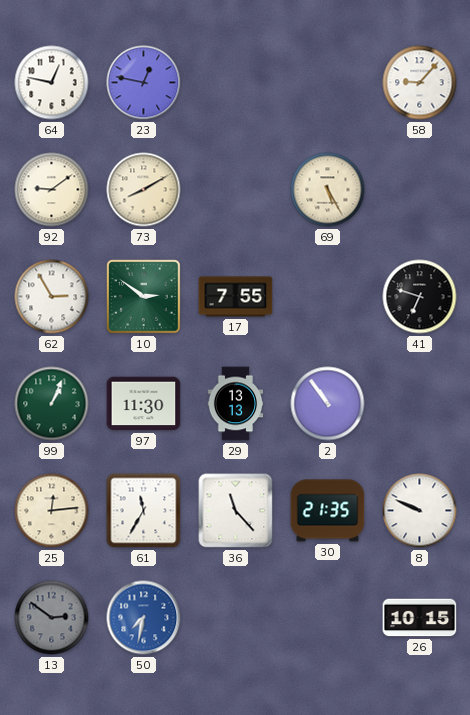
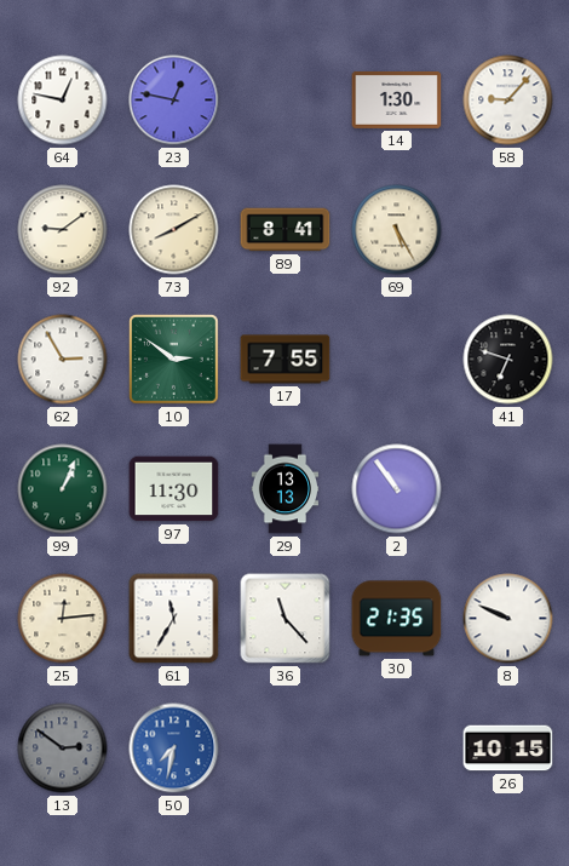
14: none -> 1:30 (397, 99)
89: none -> 8:41 (286, 230)
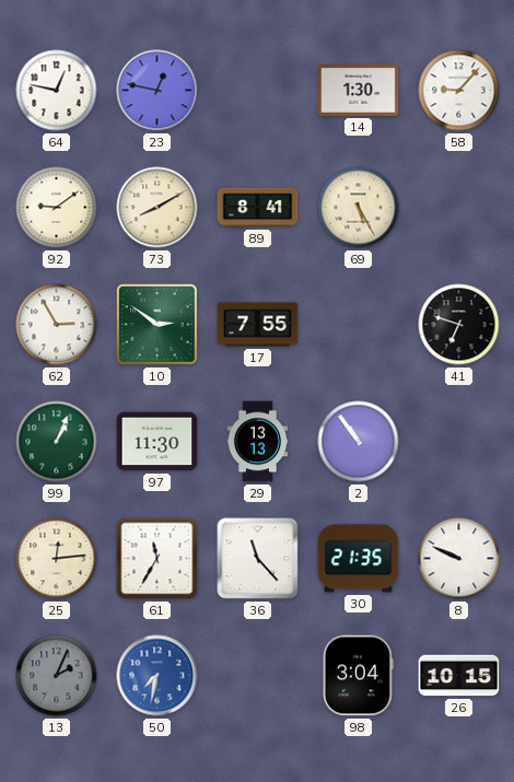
13: 2:51 -> 2:04 (57, 676)
98: none -> 3:04 (358, 676)
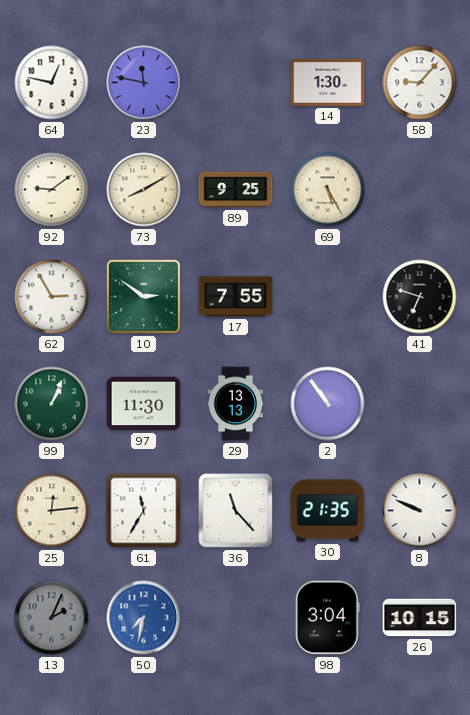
23: 12:47 -> 11:47 (144, 83)
89: 8:41 -> 9:25 (236, 190)
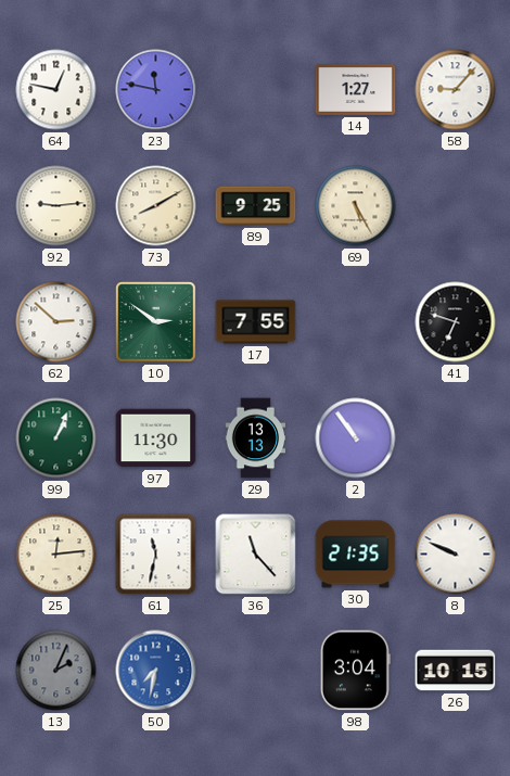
14: 1:30 -> 1:27 (356, 89)
92: 9:09 -> 9:14 (56, 206)
62: 2:55 -> 2:52 (56, 322)
61: 11:35 -> 11:32 (156, 555)
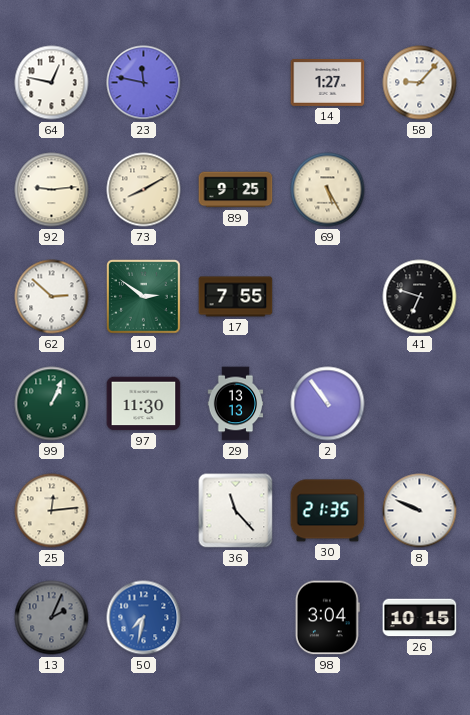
61: 11:32 -> none (156, 555)
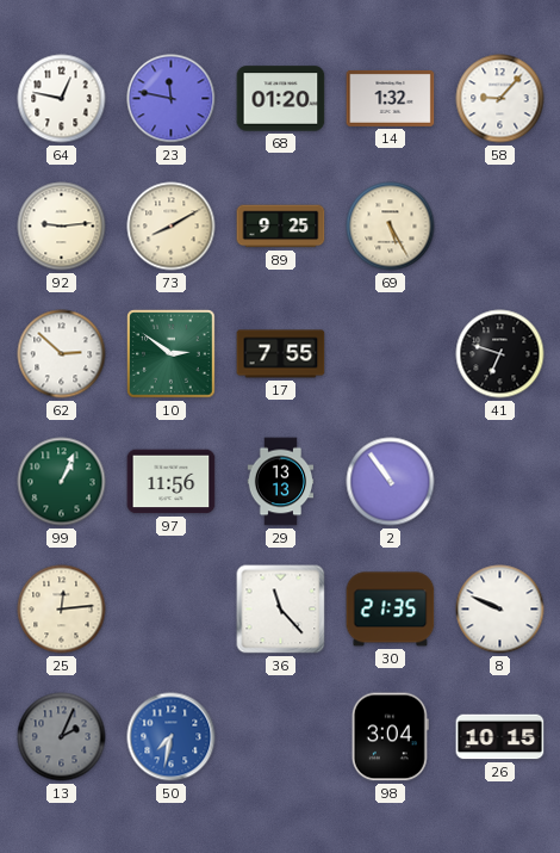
68: none -> 01:20 (281, 99)
14: 1:27 -> 1:32 (391, 98)
97: 11:30 -> 11:56 (172, 482)
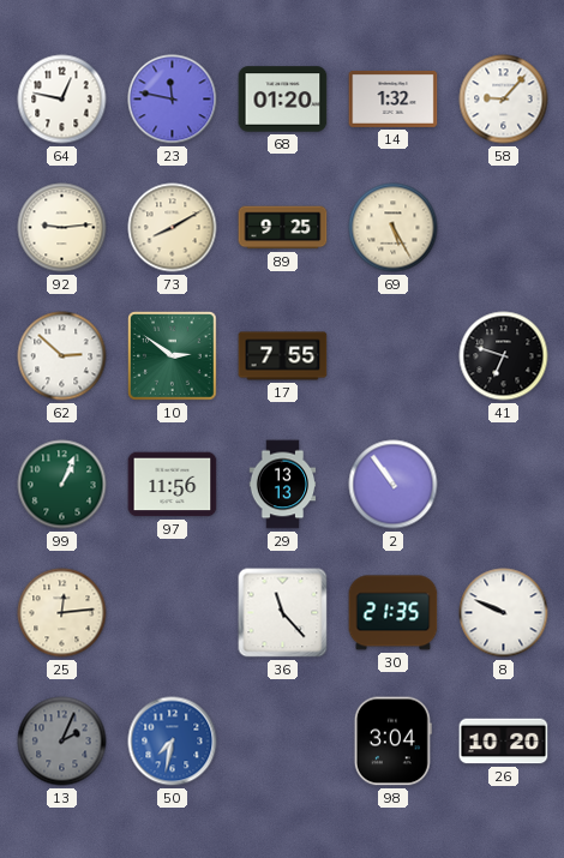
26: 10:15 -> 10:20 (504, 742)
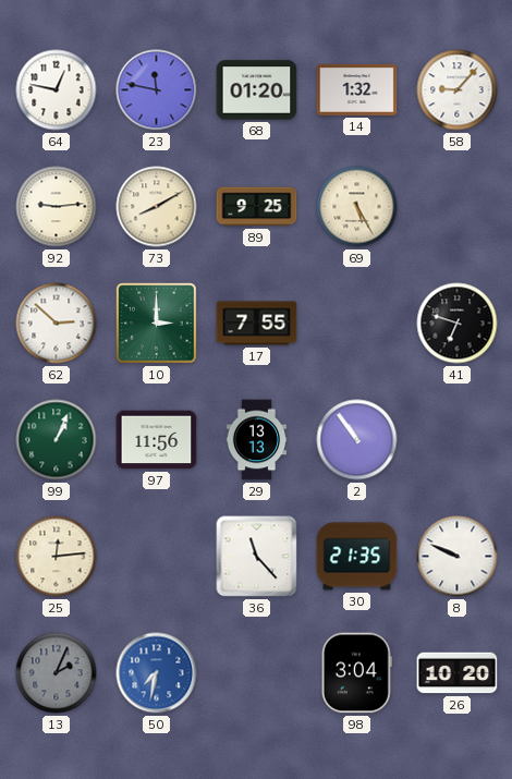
10: 2:51 -> 3:00 (157, 324)
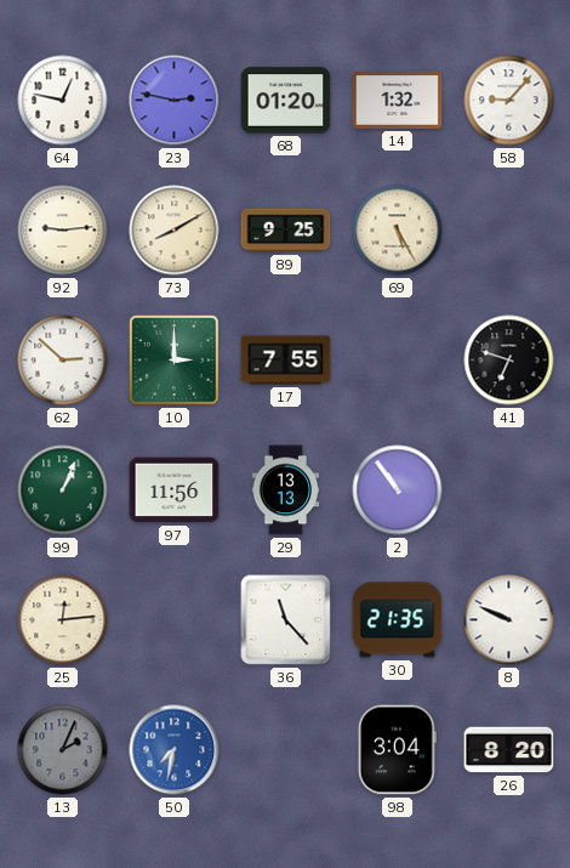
23: 11:47 -> 2:47 (175, 101)
26: 10:20 -> 8:20 (509, 750)
